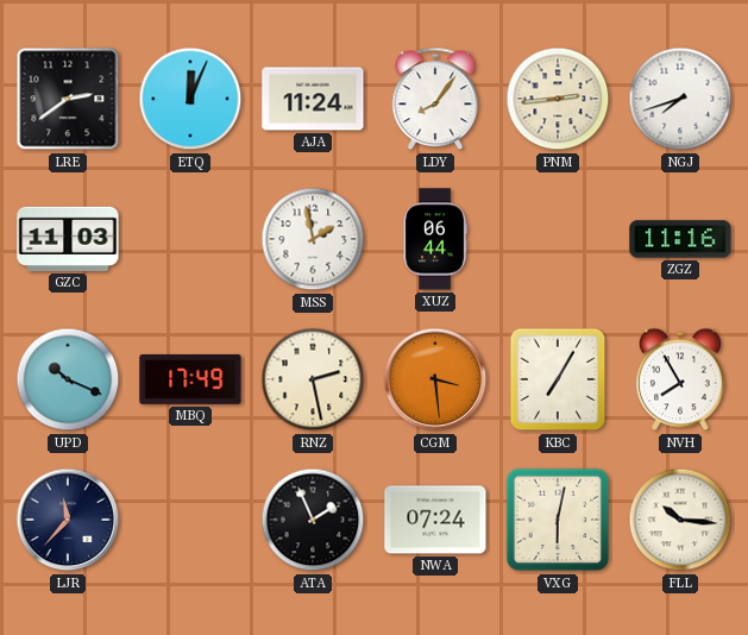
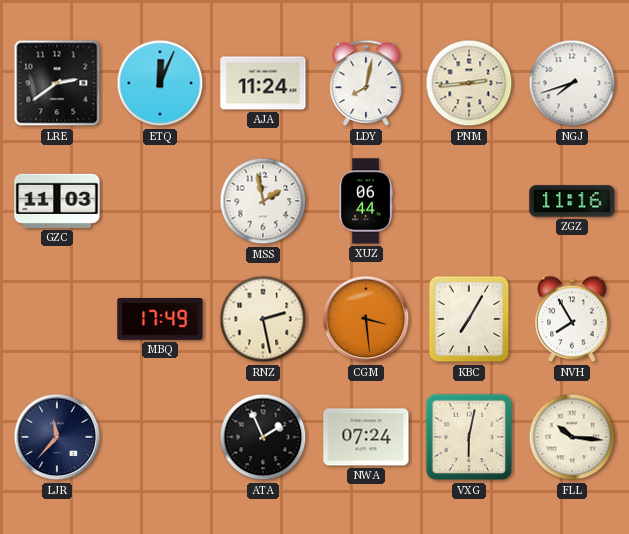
LDY: 8:06 -> 8:02 (366, 83)
UPD: 10:19 -> none (68, 379)
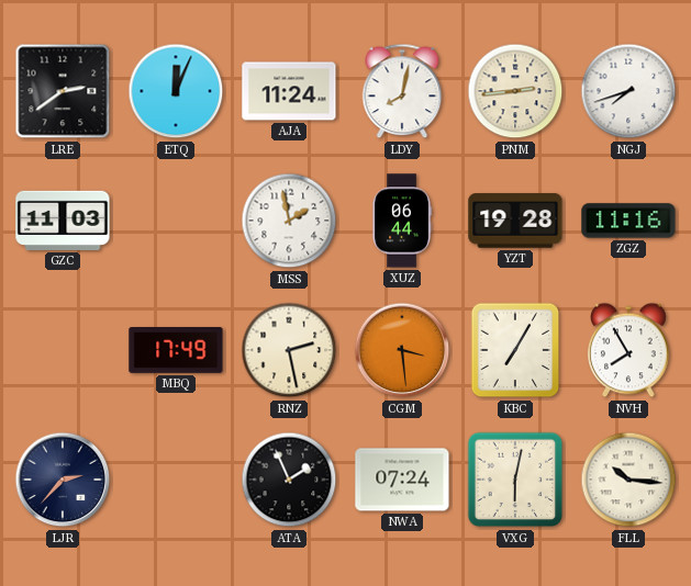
YZT: none -> 19:28 (515, 221)
LJR: 11:37 -> 2:37 (63, 480)
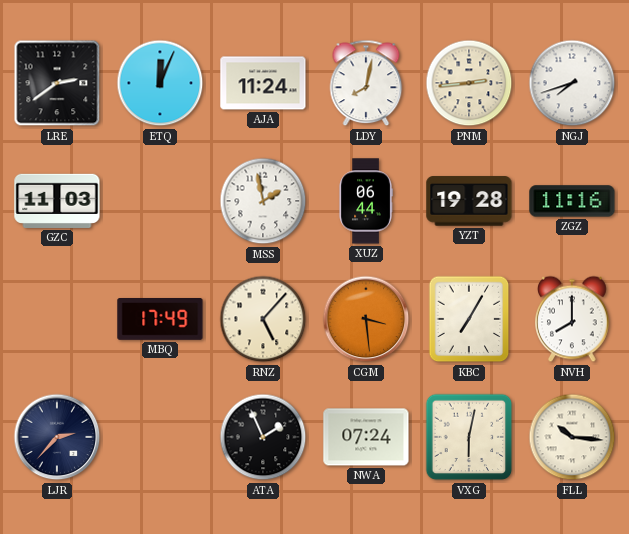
RNZ: 2:28 -> 5:07 (263, 319)
NVH: 7:55 -> 8:00 (573, 319)
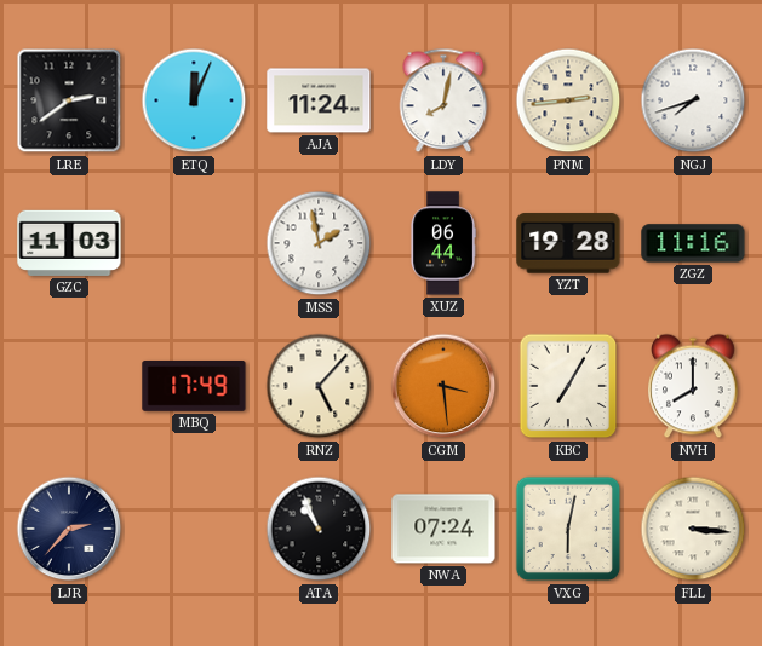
ATA: 1:56 -> 10:56 (319, 529)
FLL: 10:16 -> 3:16 (693, 529)
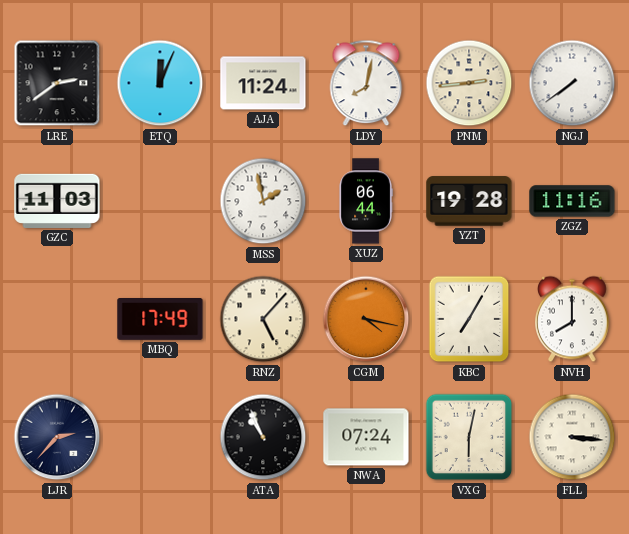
NGJ: 7:42 -> 7:39 (572, 83)
CGM: 3:29 -> 4:17 (366, 319)
